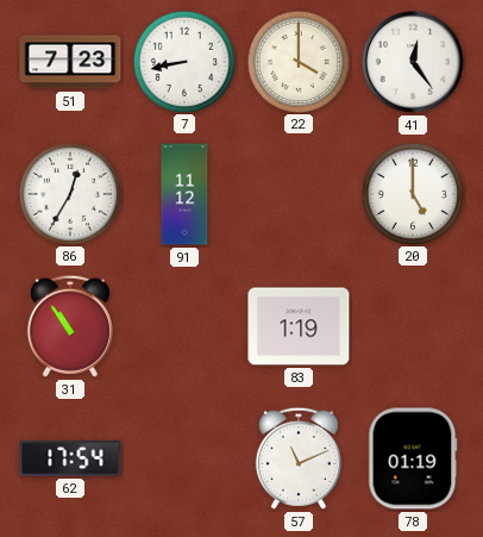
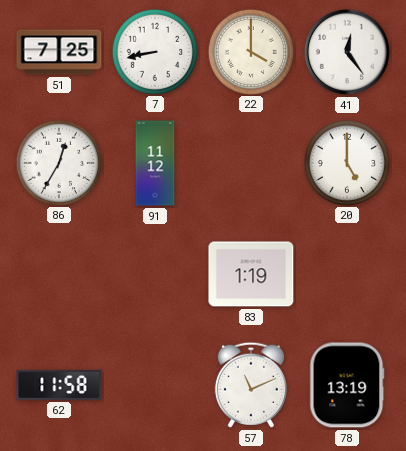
51: 7:23 -> 7:25 (59, 52)
31: 10:54 -> none (70, 326)
62: 17:54 -> 11:58 (59, 385)
78: 01:19 -> 13:19 (347, 385)
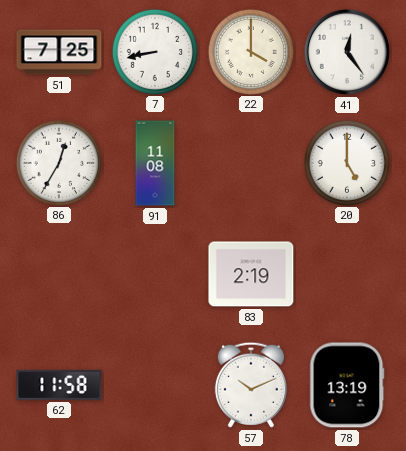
91: 11:12 -> 11:08 (155, 163)
83: 1:19 -> 2:19 (251, 274)
57: 11:11 -> 10:11 (251, 385)
